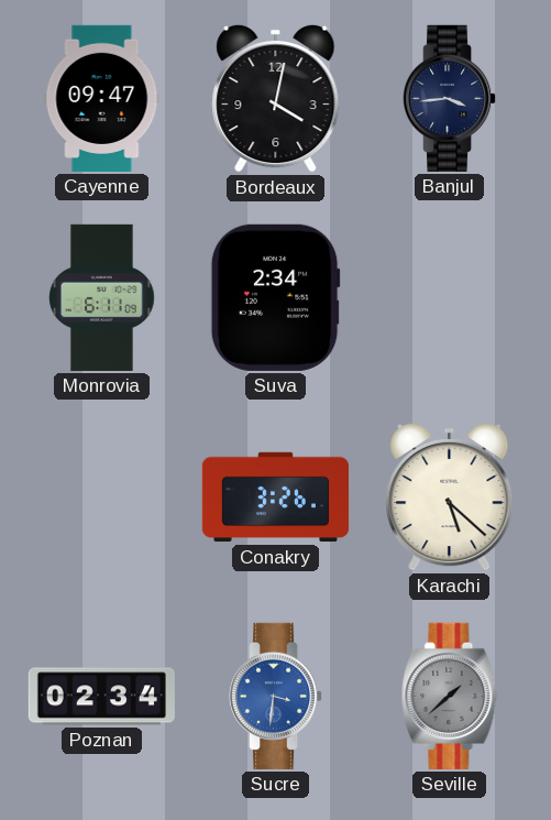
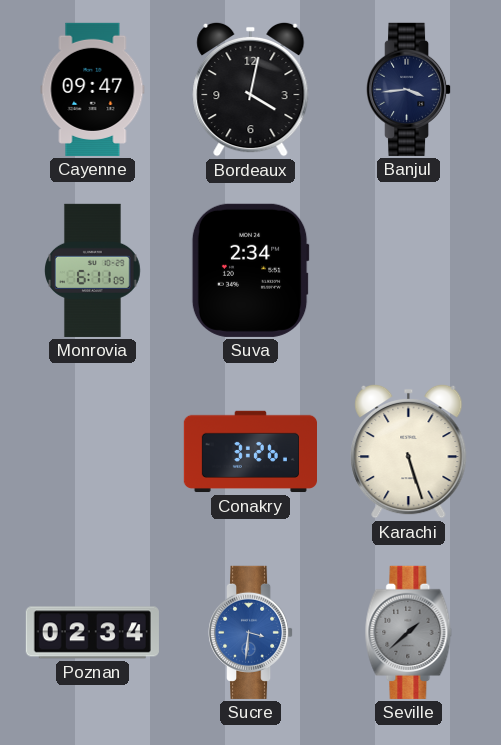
Karachi: 5:22 -> 5:27 (409, 451)
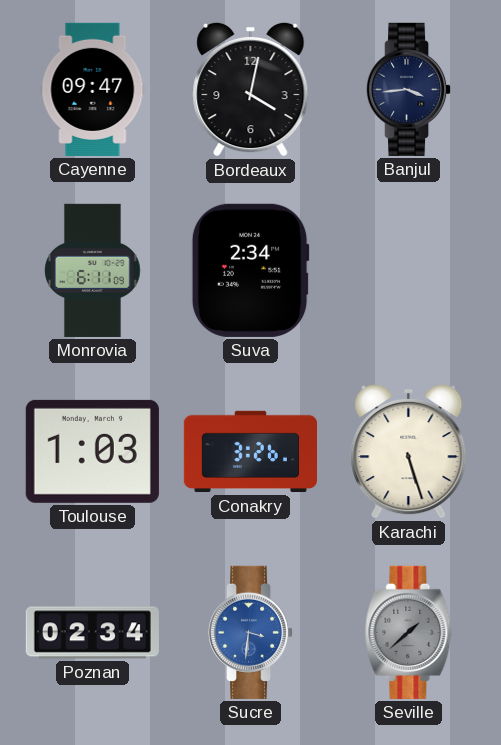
Toulouse: none -> 1:03 (92, 451)
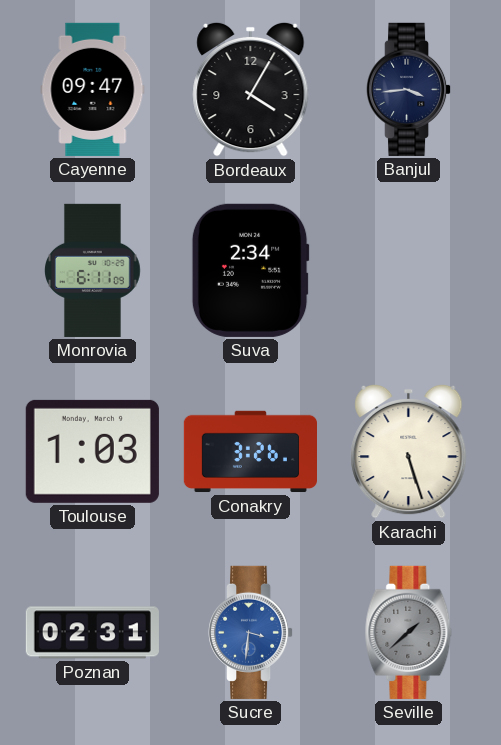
Bordeaux: 4:02 -> 4:05 (251, 89)
Poznan: 02:34 -> 02:31 (92, 633)
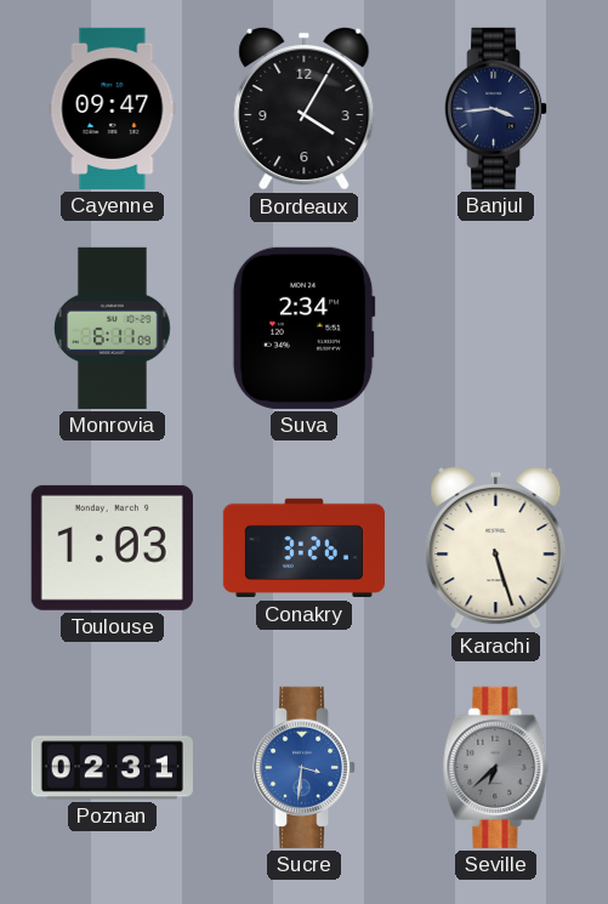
Seville: 1:38 -> 6:38 (496, 767)
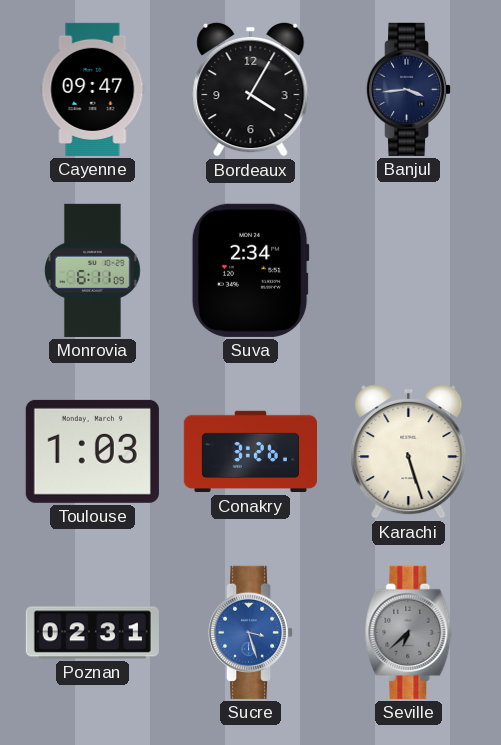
Sucre: 3:31 -> 3:27 (252, 632)
